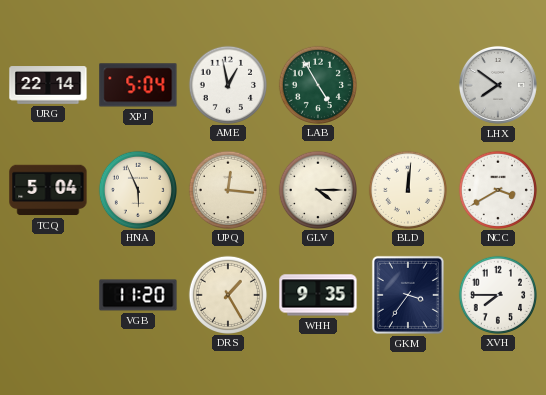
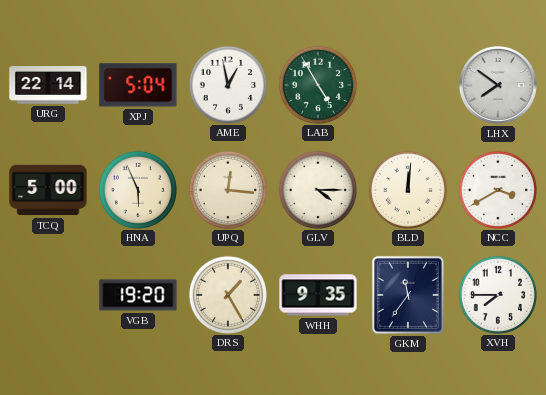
TCQ: 5:04 -> 5:00 (48, 190)
VGB: 11:20 -> 19:20 (138, 295)
GKM: 3:36 -> 11:36 (408, 295)
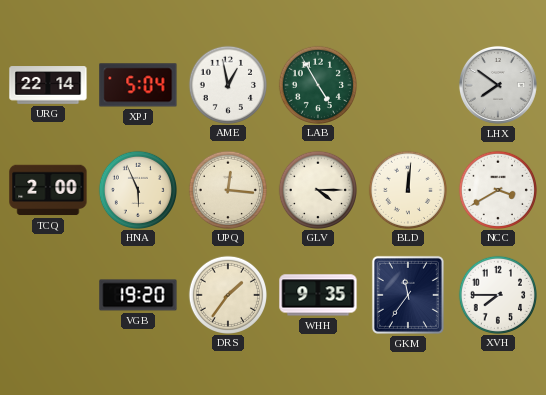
TCQ: 5:00 -> 2:00 (48, 190)
DRS: 1:25 -> 1:36 (227, 294)
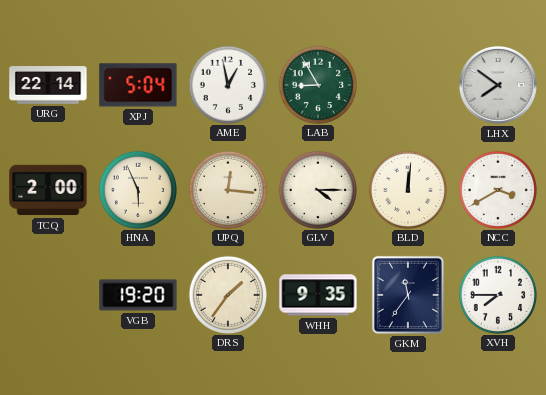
LAB: 4:55 -> 8:55 (317, 84)
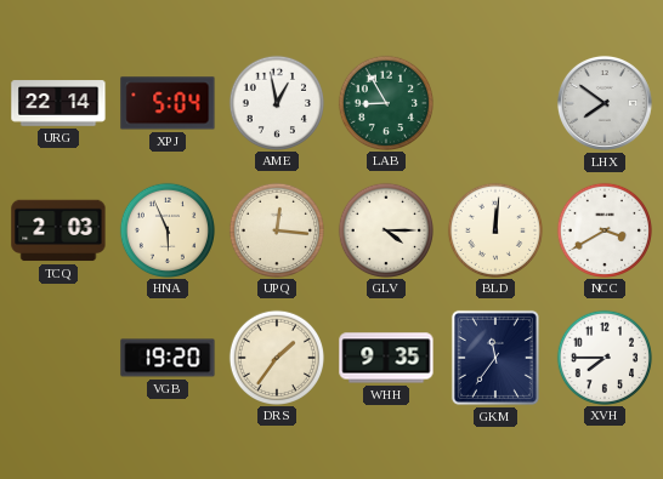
TCQ: 2:00 -> 2:03 (58, 230)
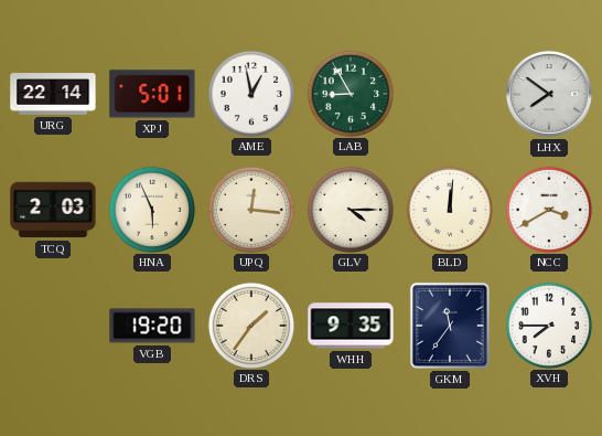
XPJ: 5:04 -> 5:01 (152, 94)
